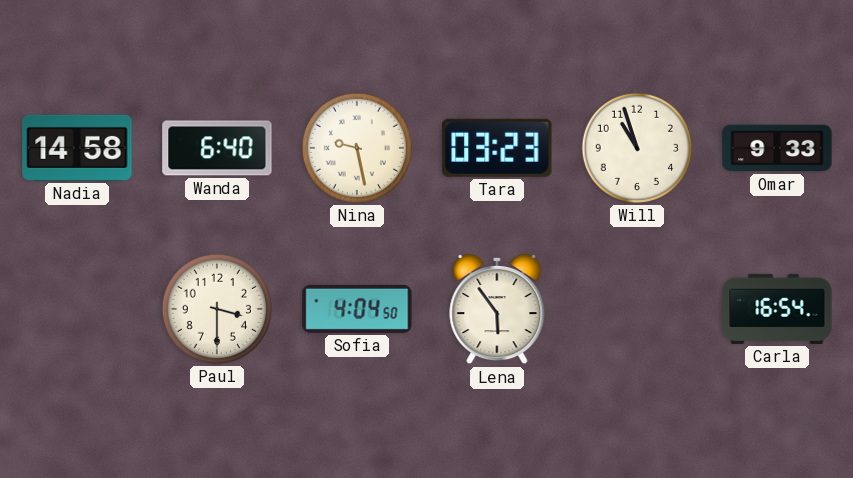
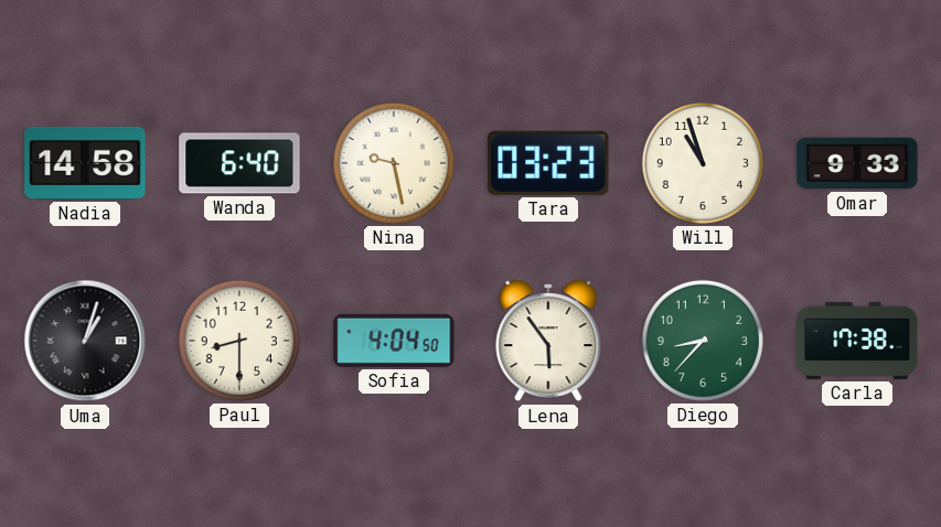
Uma: none -> 1:03 (85, 341)
Paul: 3:30 -> 8:30 (239, 341)
Diego: none -> 8:37 (703, 341)
Carla: 16:54 -> 17:38 (857, 341)
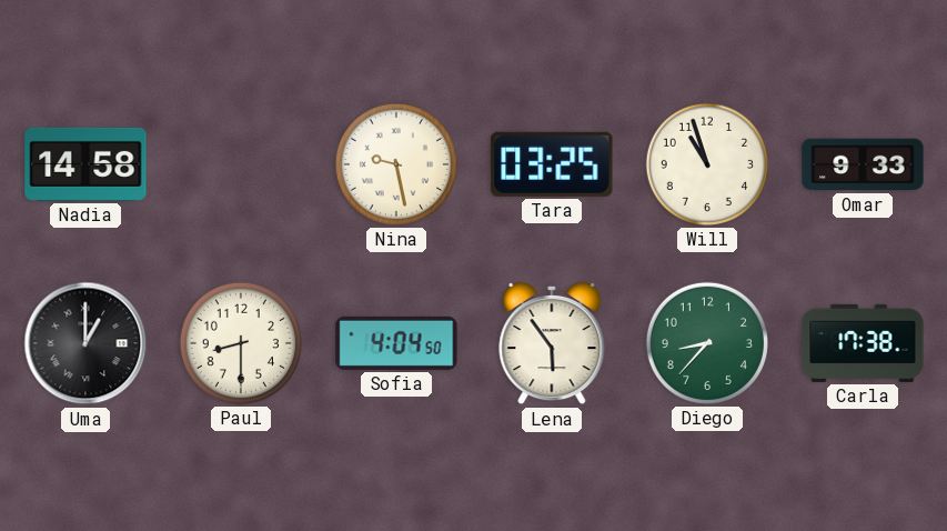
Wanda: 6:40 -> none (239, 163)
Tara: 03:23 -> 03:25 (552, 164)
Uma: 1:03 -> 1:00 (85, 343)
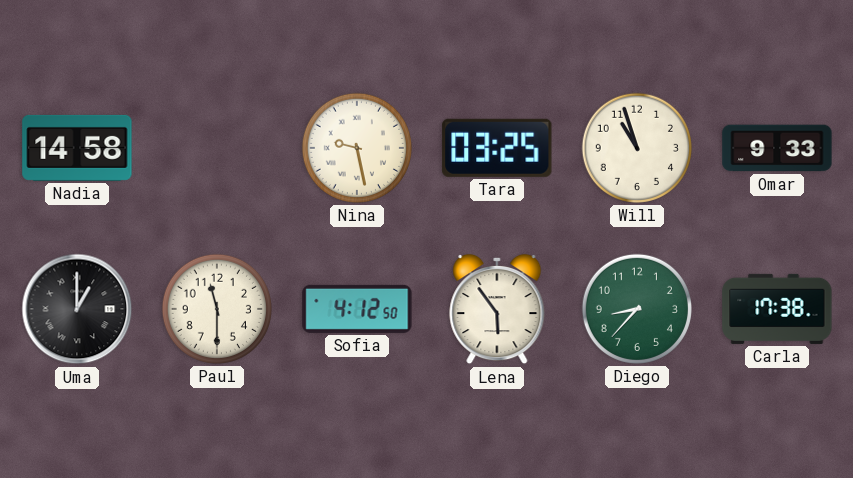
Paul: 8:30 -> 11:30 (217, 309)
Sofia: 4:04 -> 4:12 (357, 309)
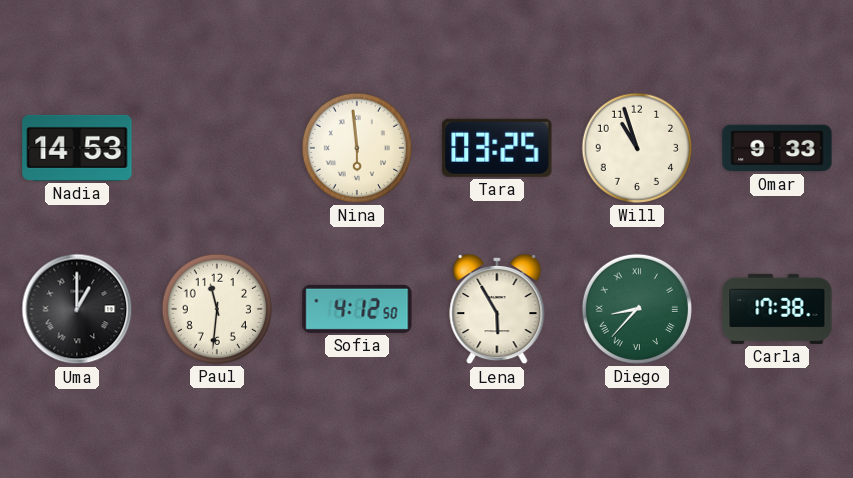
Nadia: 14:58 -> 14:53 (77, 148)
Nina: 9:28 -> 5:59 (357, 148)
Paul: 11:30 -> 11:31 (217, 309)
Lena: 5:54 -> 5:55 (497, 309)
Diego numerals: Arabic -> Roman (637, 309)
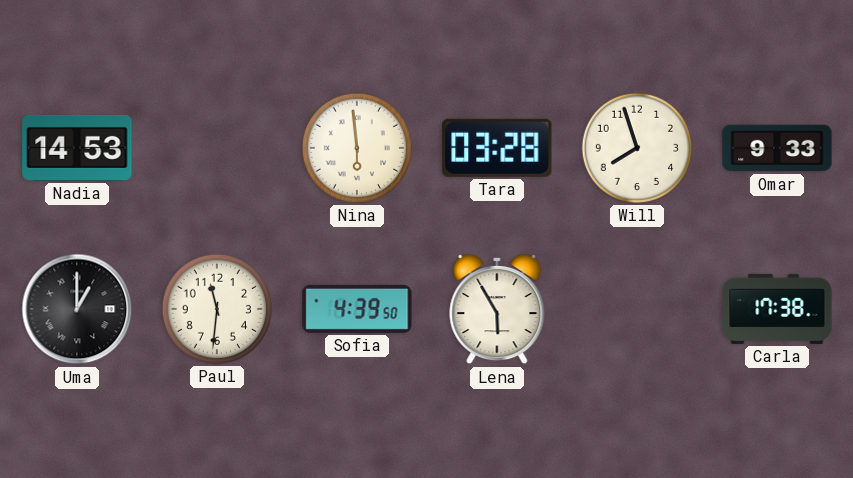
Tara: 03:25 -> 03:28 (497, 148)
Will: 10:57 -> 7:57 (637, 148)
Sofia: 4:12 -> 4:39 (357, 309)
Diego: 8:37 -> none (637, 309)
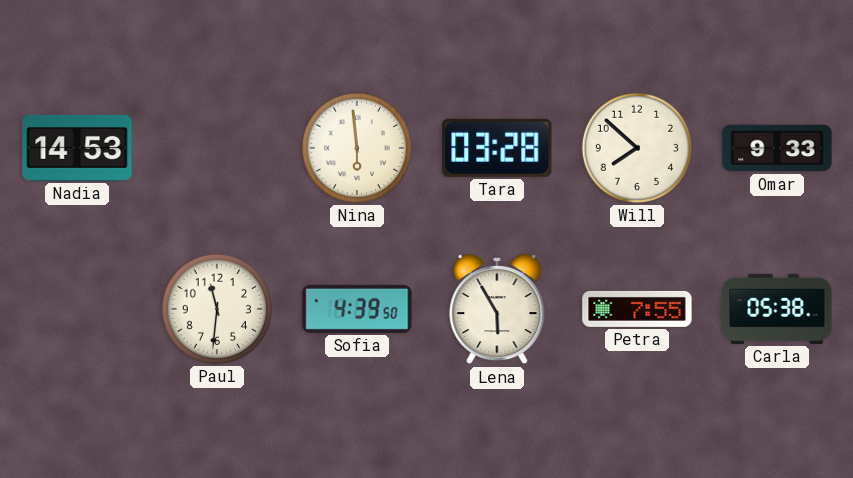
Will: 7:57 -> 7:52 (637, 148)
Uma: 1:00 -> none (77, 309)
Petra: none -> 7:55 (637, 309)
Carla: 17:38 -> 05:38 (777, 309)
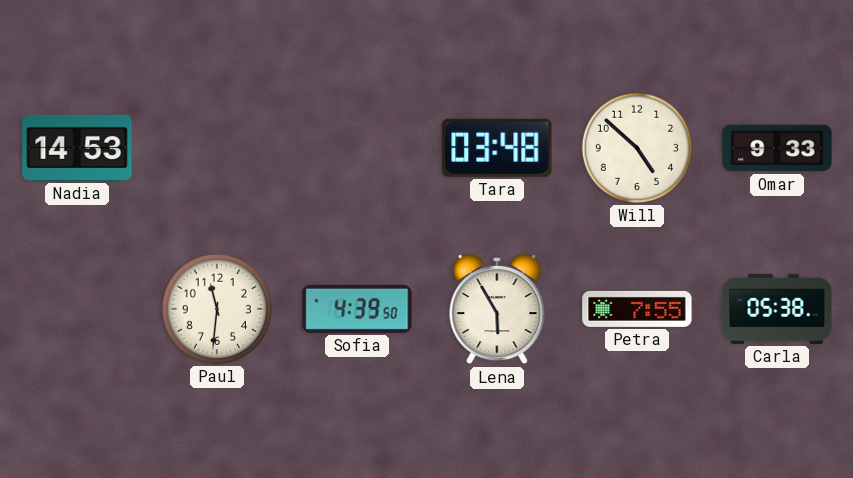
Nina: 5:59 -> none (357, 148)
Tara: 03:28 -> 03:48 (497, 148)
Will: 7:52 -> 4:52 (637, 148)
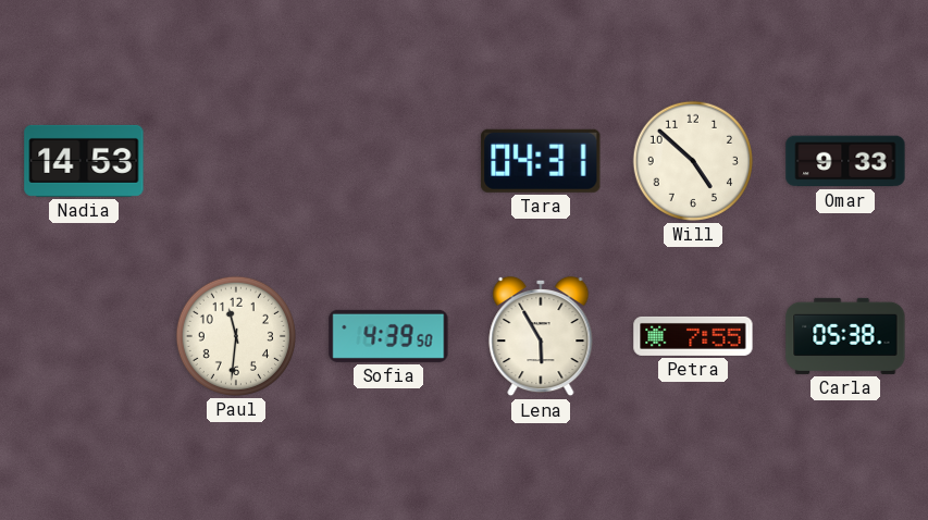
Tara: 03:48 -> 04:31 (541, 161)
